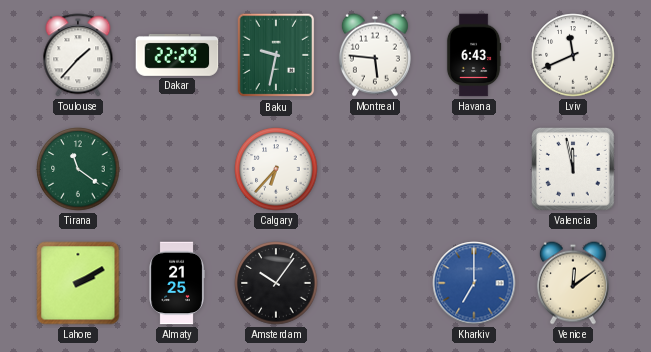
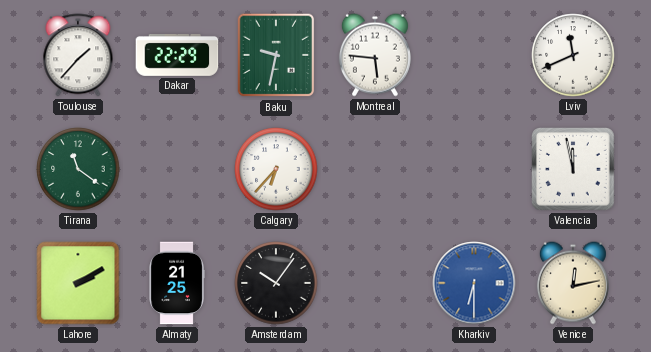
Havana: 6:43 -> none (474, 55)
Kharkiv: 7:00 -> 6:30 (474, 283)
Venice: 12:09 -> 12:13 (573, 283)
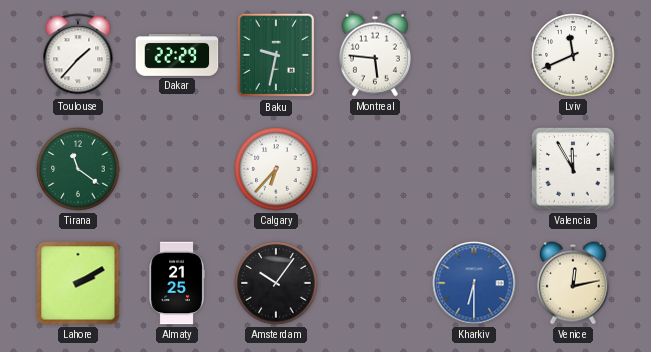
Valencia: 11:58 -> 11:55 (573, 169)
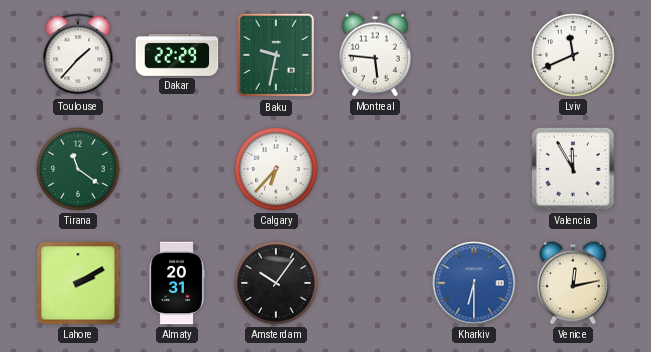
Almaty: 21:25 -> 20:31 (177, 283)
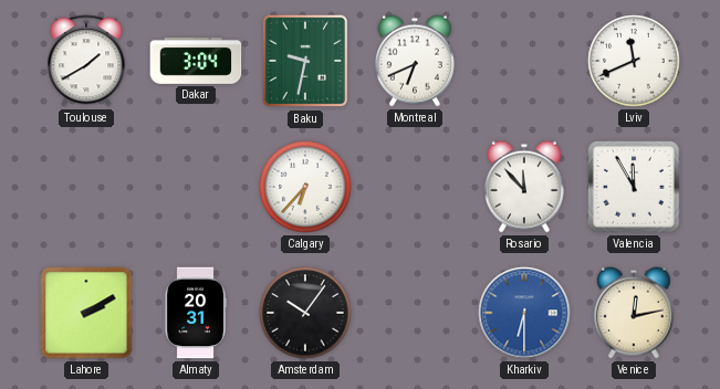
Toulouse: 1:37 -> 1:40 (86, 61)
Dakar: 22:29 -> 3:04 (196, 61)
Montreal: 5:46 -> 6:41 (415, 61)
Tirana: 11:21 -> none (78, 169)
Rosario: none -> 11:53 (524, 187)
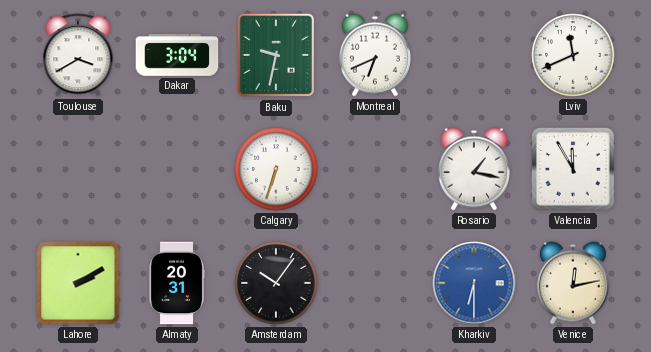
Toulouse: 1:40 -> 3:40 (78, 55)
Calgary: 6:37 -> 6:33 (276, 169)
Rosario: 11:53 -> 1:17 (474, 169)
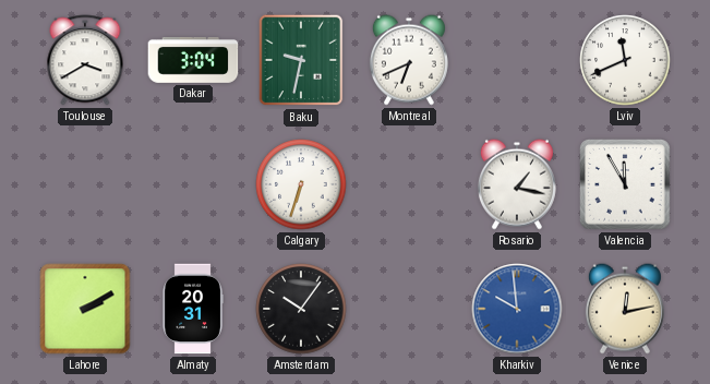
Kharkiv: 6:30 -> 9:59 (517, 309)
